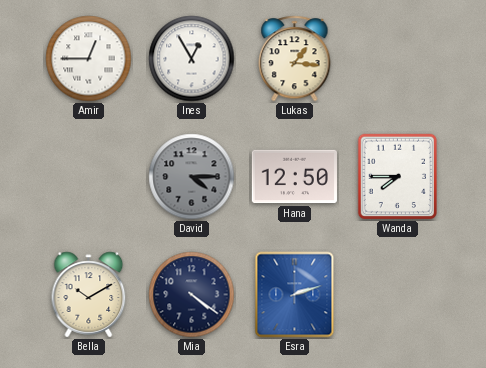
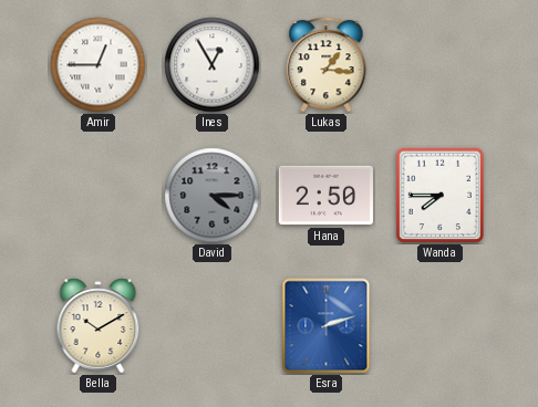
Hana: 12:50 -> 2:50 (325, 196)
Mia: 4:21 -> none (192, 295)
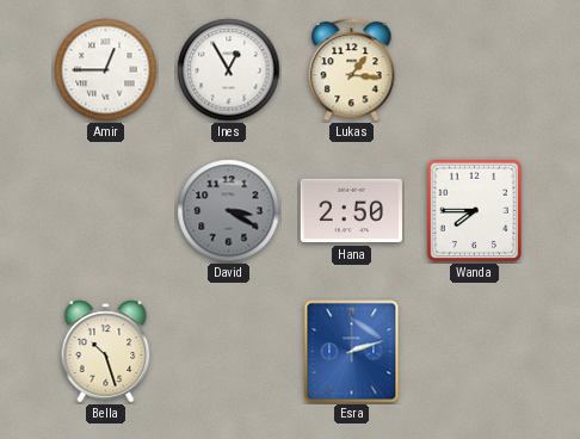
David: 4:15 -> 3:20 (229, 211)
Bella: 10:10 -> 10:27 (106, 352)
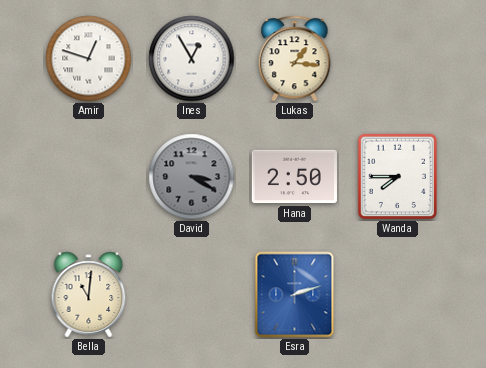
Amir: 12:45 -> 12:48 (89, 59)
Bella: 10:27 -> 11:01 (89, 295)
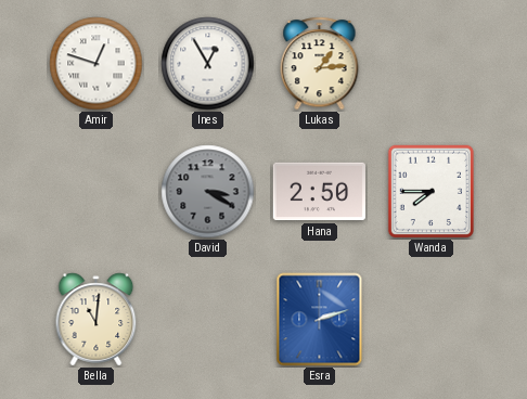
Lukas: 1:16 -> 1:14 (320, 64)
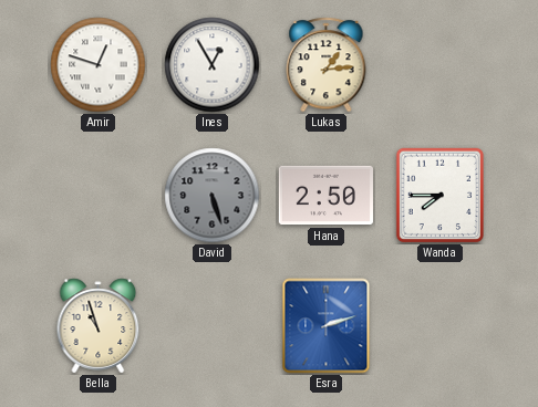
David: 3:20 -> 5:27 (213, 196)
Bella: 11:01 -> 10:57 (99, 326)
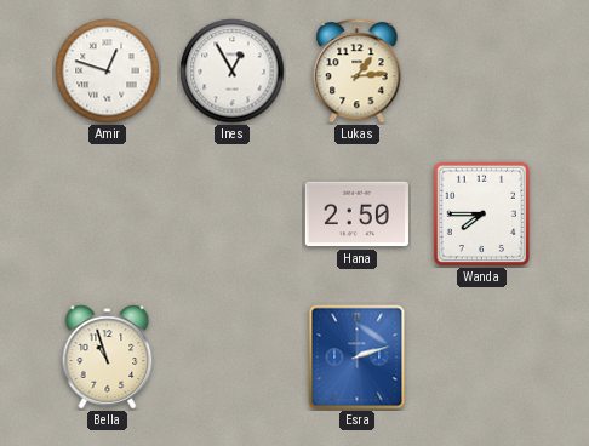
David: 5:27 -> none (213, 196)
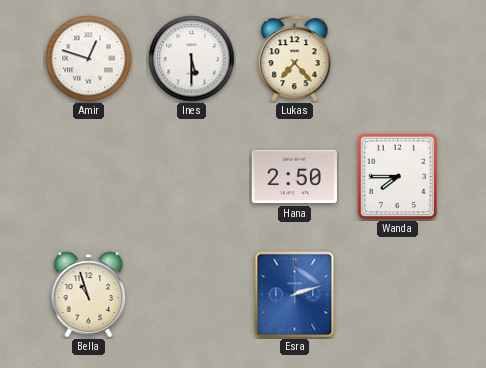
Ines: 12:55 -> 5:30 (192, 59)
Lukas: 1:14 -> 7:23 (295, 59)
